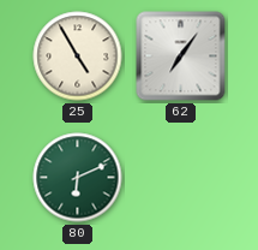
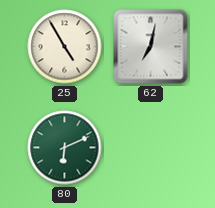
62: 7:06 -> 7:02 (151, 47)
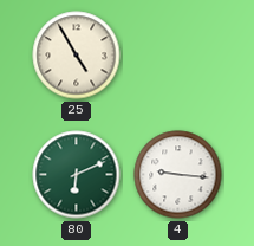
62: 7:02 -> none (151, 47)
4: none -> 9:16 (178, 175)
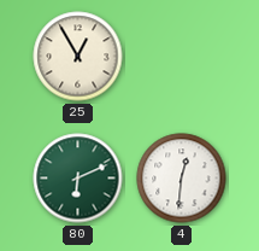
25: 4:55 -> 12:55 (78, 57)
4: 9:16 -> 12:31 (182, 179)
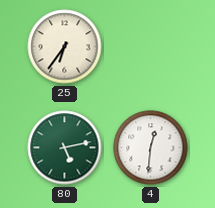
25: 12:55 -> 6:36 (65, 47)
80: 6:11 -> 5:13 (65, 148)
